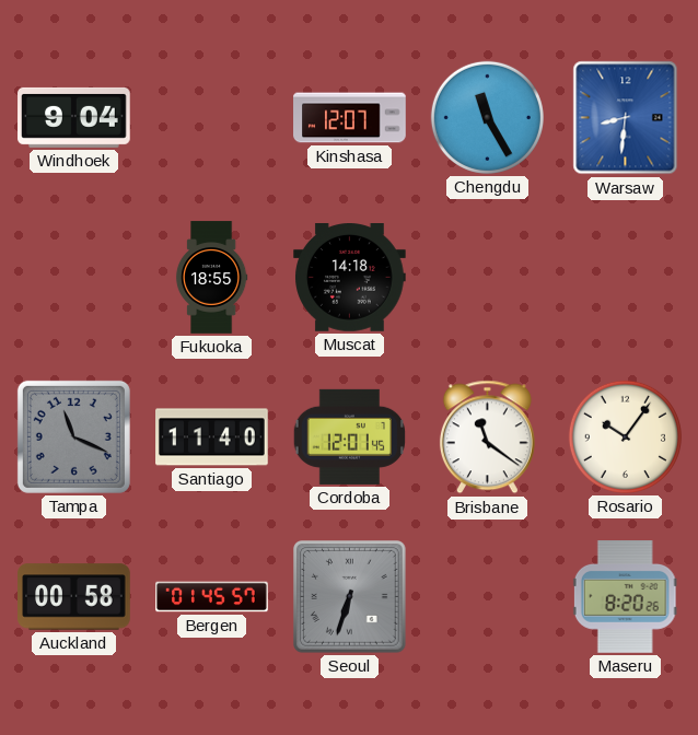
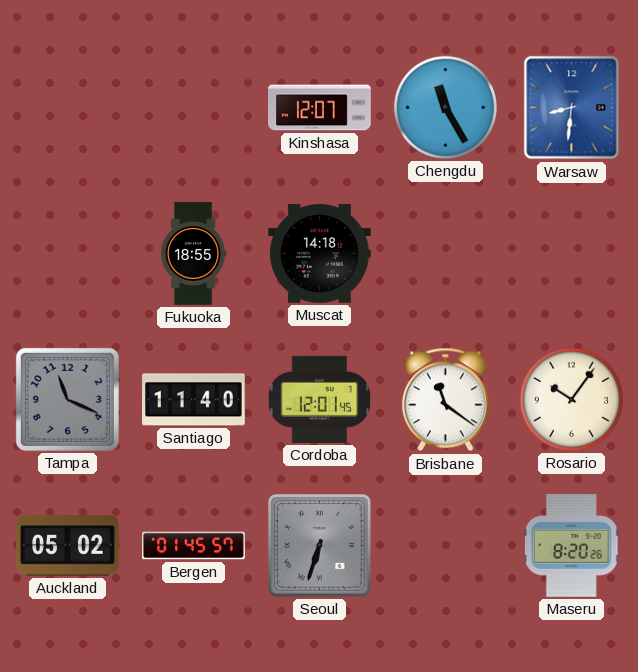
Windhoek: 9:04 -> none (74, 117)
Auckland: 00:58 -> 05:02 (68, 546)
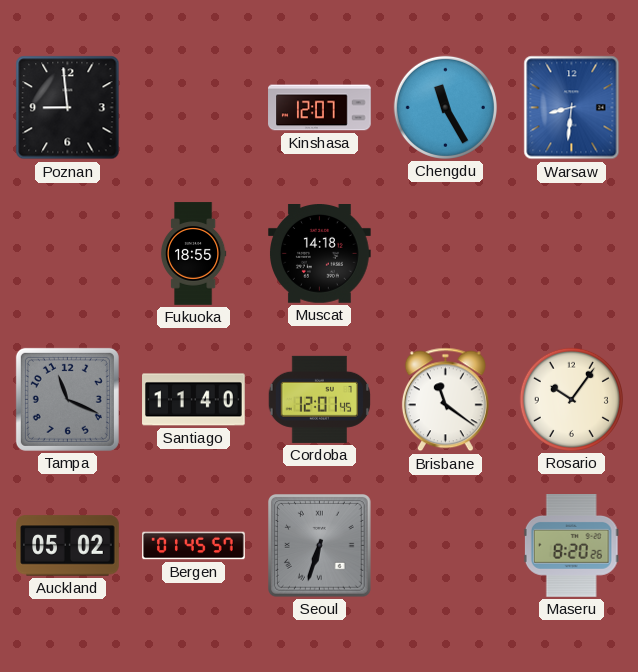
Poznan: none -> 8:59 (68, 108)
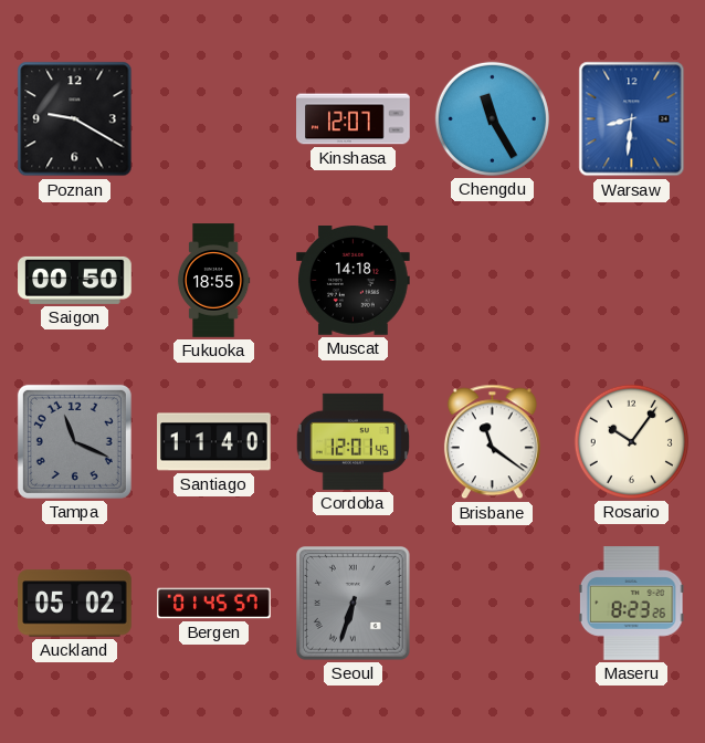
Poznan: 8:59 -> 9:20 (75, 119)
Saigon: none -> 00:50 (75, 280)
Maseru: 8:20 -> 8:23 (631, 604)
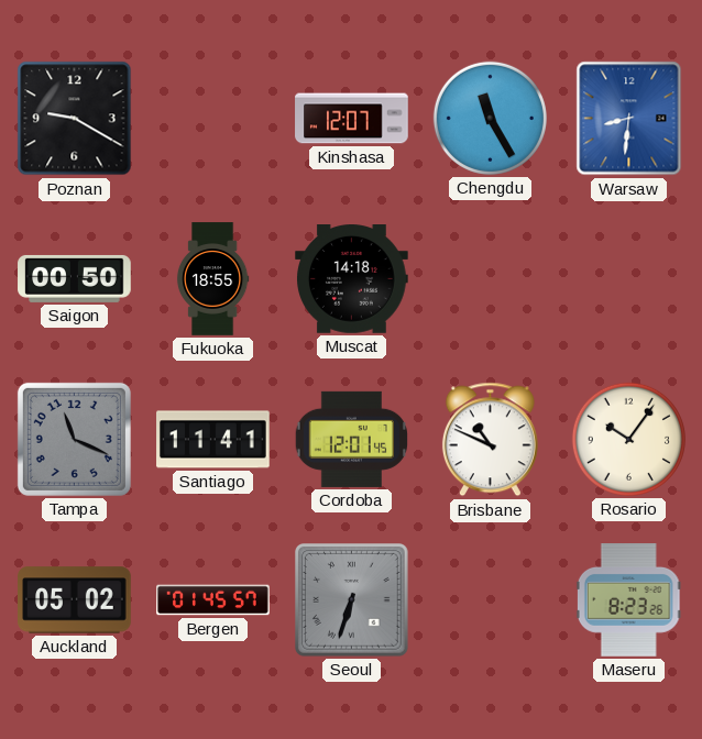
Santiago: 11:40 -> 11:41 (213, 440)
Brisbane: 11:21 -> 10:49 (490, 440)
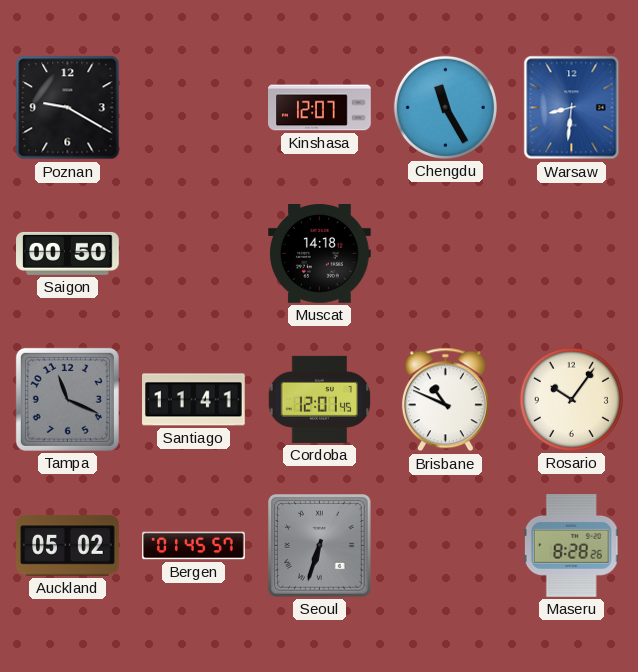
Fukuoka: 18:55 -> none (212, 279)
Maseru: 8:23 -> 8:28 (571, 546)
